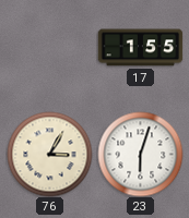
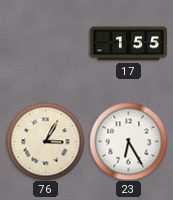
23: 6:03 -> 6:25 (128, 141)
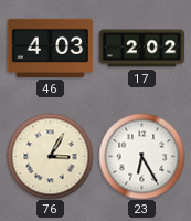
46: none -> 4:03 (50, 48)
17: 1:55 -> 2:02 (141, 49)
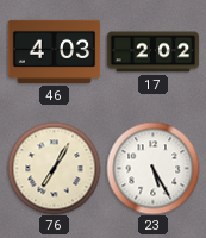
76: 3:05 -> 7:05 (54, 168)
23: 6:25 -> 5:25 (152, 168)
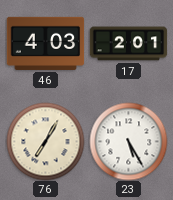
17: 2:02 -> 2:01 (128, 44)
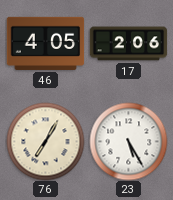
46: 4:03 -> 4:05 (45, 43)
17: 2:01 -> 2:06 (128, 44)
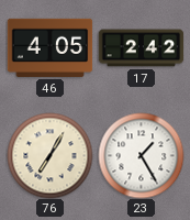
17: 2:06 -> 2:42 (141, 48)
23: 5:25 -> 1:25 (141, 155)
